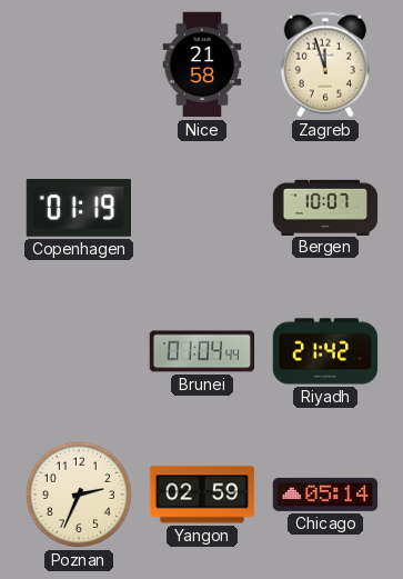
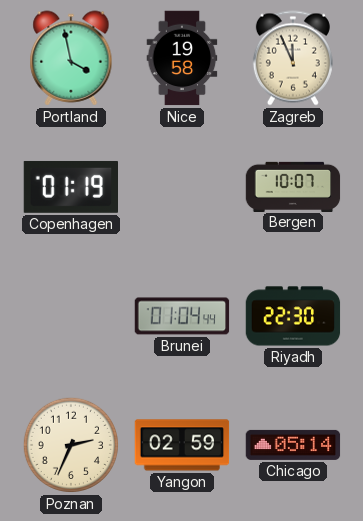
Portland: none -> 3:58 (71, 58)
Nice: 21:58 -> 19:58 (182, 58)
Zagreb: 11:57 -> 11:56 (293, 58)
Riyadh: 21:42 -> 22:30 (293, 316)
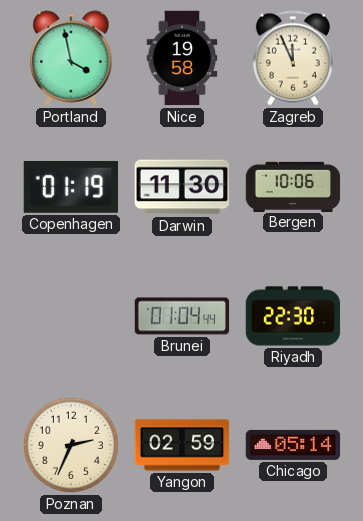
Darwin: none -> 11:30 (182, 187)
Bergen: 10:07 -> 10:06 (293, 186)
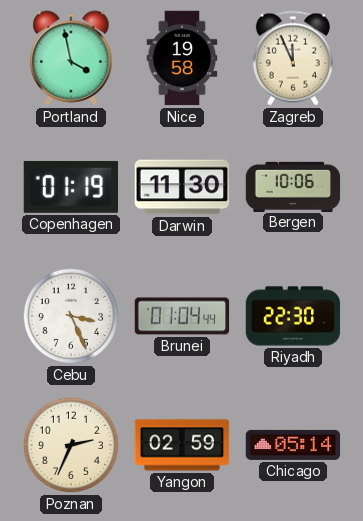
Cebu: none -> 3:26 (71, 316)
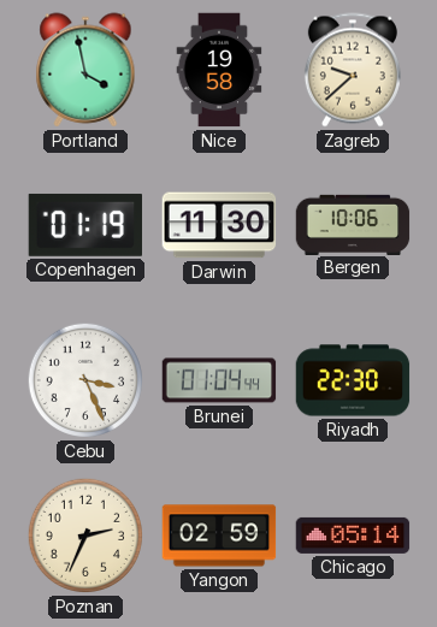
Zagreb: 11:56 -> 9:38 (353, 70)
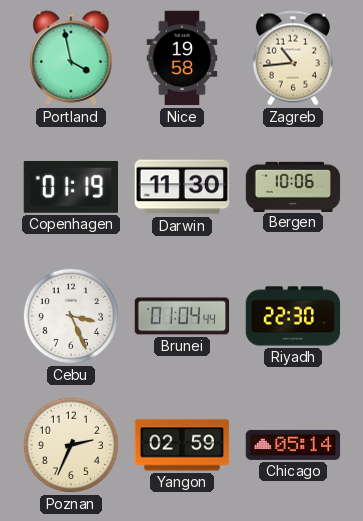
Zagreb: 9:38 -> 10:44 (293, 58)
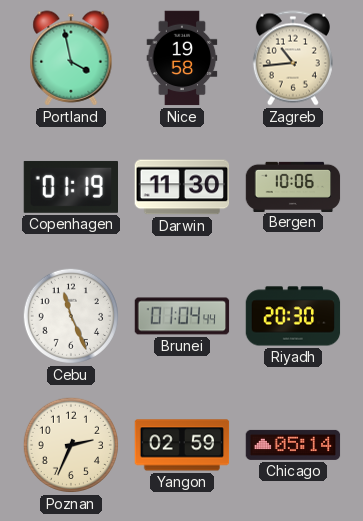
Cebu: 3:26 -> 11:26 (71, 316)
Riyadh: 22:30 -> 20:30 (293, 316)
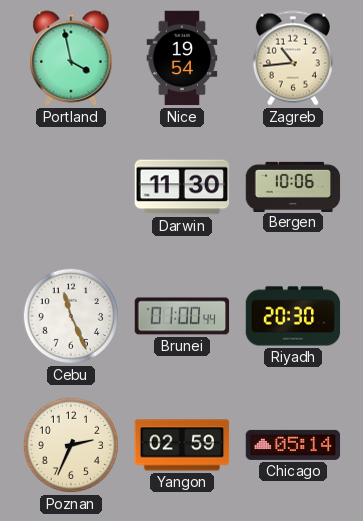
Nice: 19:58 -> 19:54 (182, 58)
Copenhagen: 01:19 -> none (71, 187)
Brunei: 01:04 -> 01:00 (182, 316)
